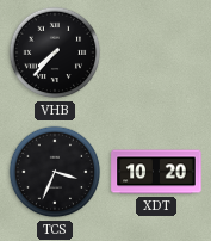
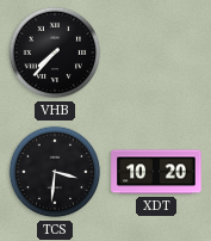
TCS: 3:34 -> 3:31 (55, 172)
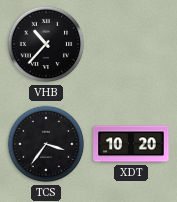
VHB: 7:37 -> 10:37 (46, 44)
TCS: 3:31 -> 3:36 (46, 144)
